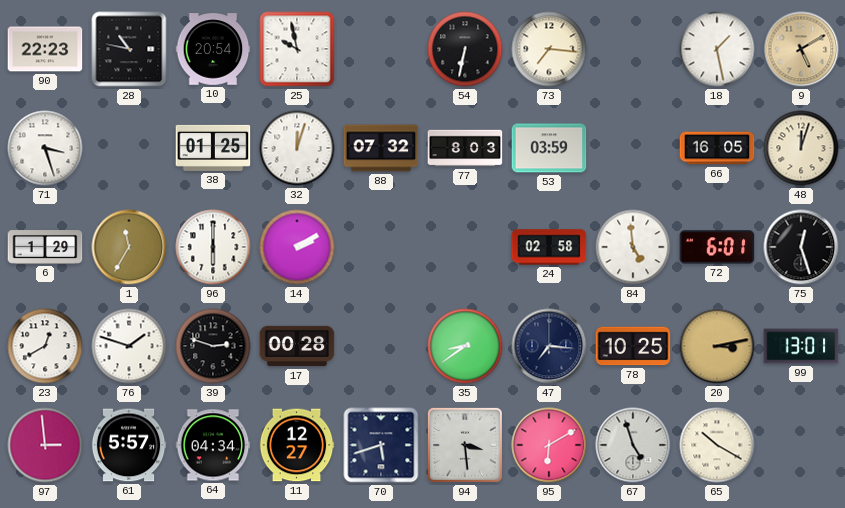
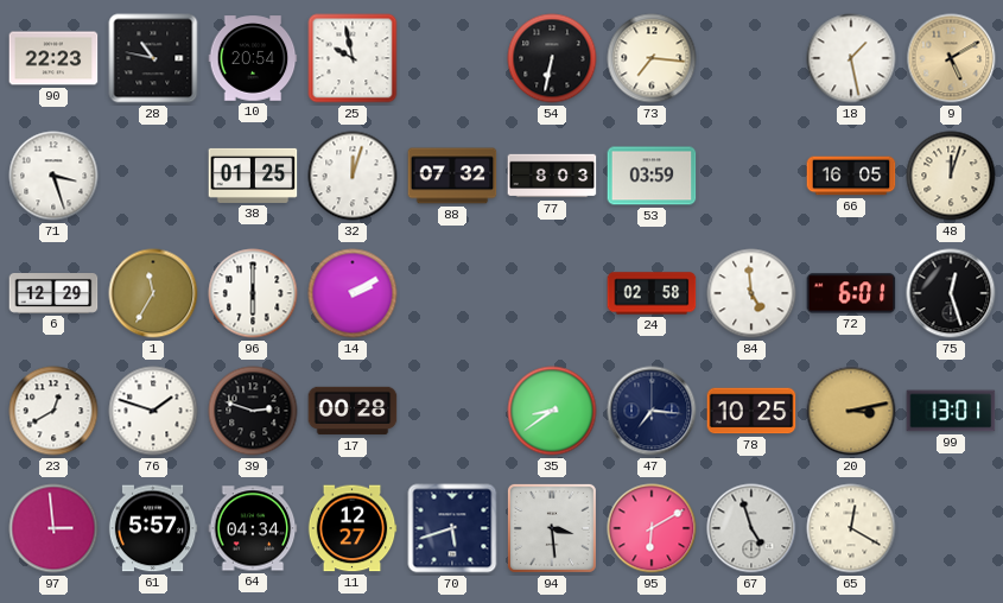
6: 1:29 -> 12:29 (53, 294)
65: 10:20 -> 12:20 (851, 528)
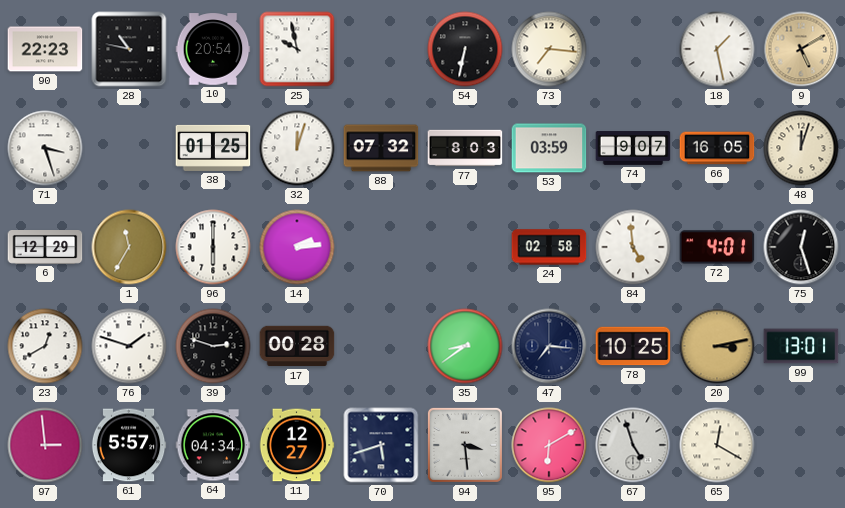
74: none -> 9:07 (633, 148)
14: 2:10 -> 2:14 (297, 247)
72: 6:01 -> 4:01 (717, 247)
